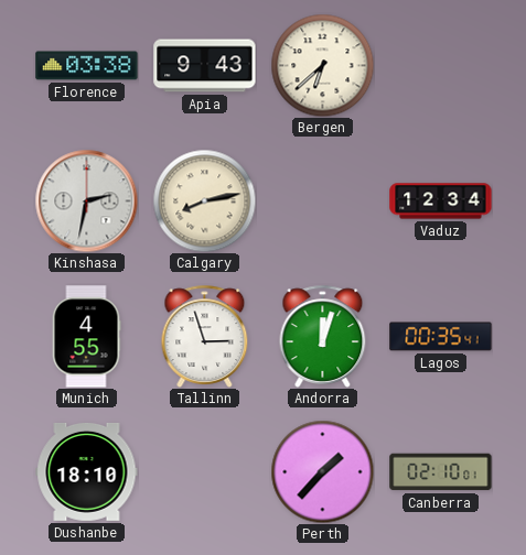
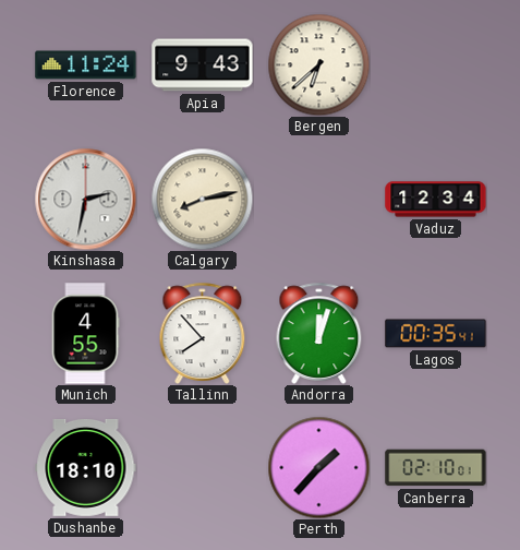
Florence: 03:38 -> 11:24 (86, 65)
Tallinn: 2:57 -> 7:53 (203, 333)
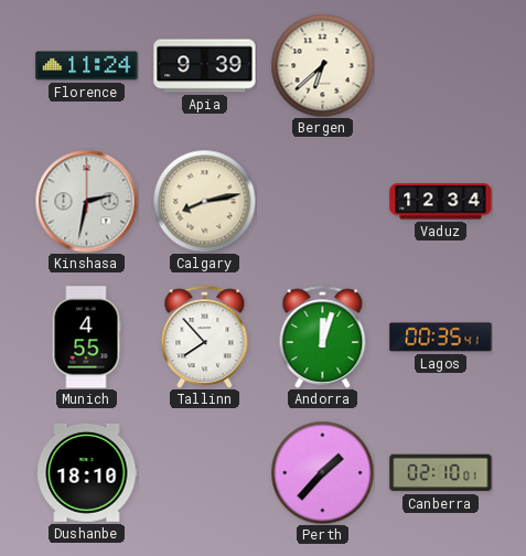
Apia: 9:43 -> 9:39 (205, 66)
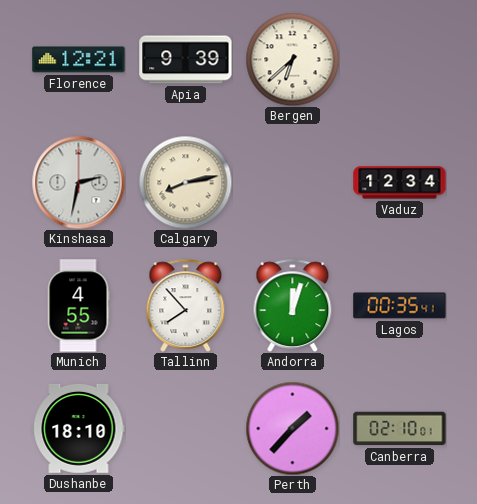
Florence: 11:24 -> 12:21 (79, 60)
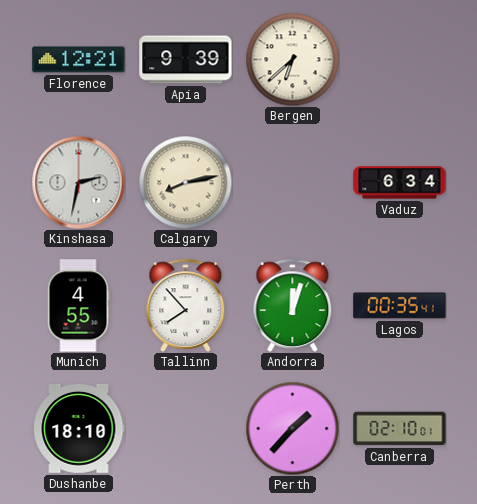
Vaduz: 12:34 -> 6:34 (400, 183)
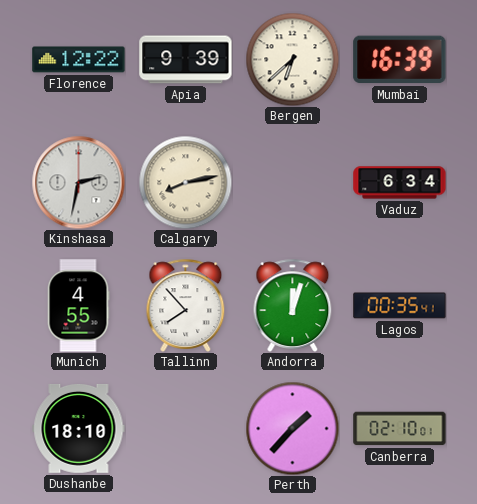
Florence: 12:21 -> 12:22 (79, 60)
Mumbai: none -> 16:39 (400, 60)
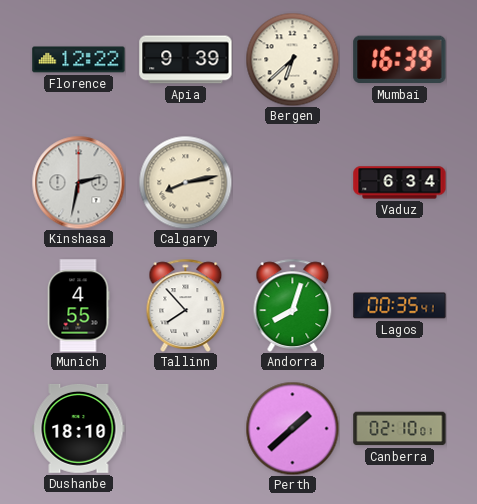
Andorra: 12:03 -> 8:03 (293, 305)
Perth: 1:37 -> 1:38 (292, 428)
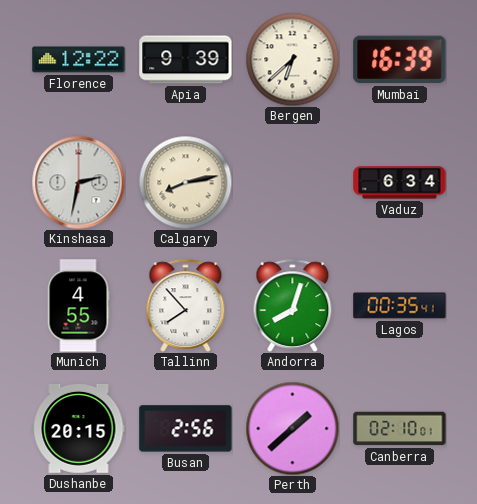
Dushanbe: 18:10 -> 20:15 (79, 428)
Busan: none -> 2:56 (186, 429)
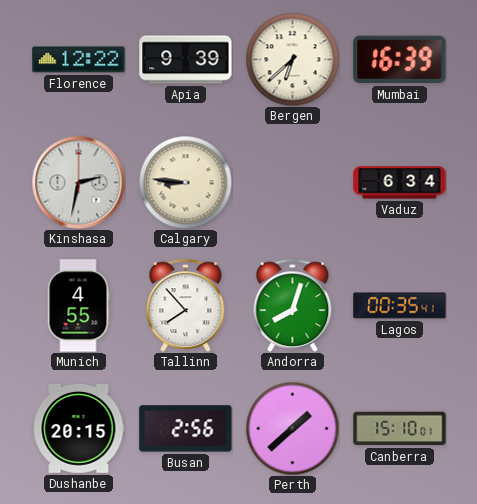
Calgary: 8:13 -> 8:46 (185, 182)
Canberra: 02:10 -> 15:10 (400, 429)
